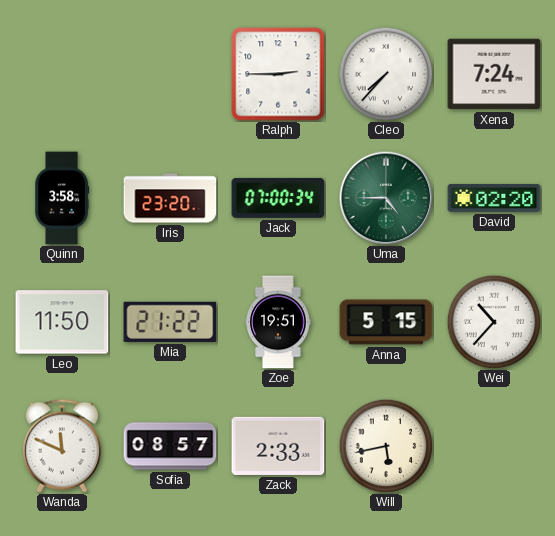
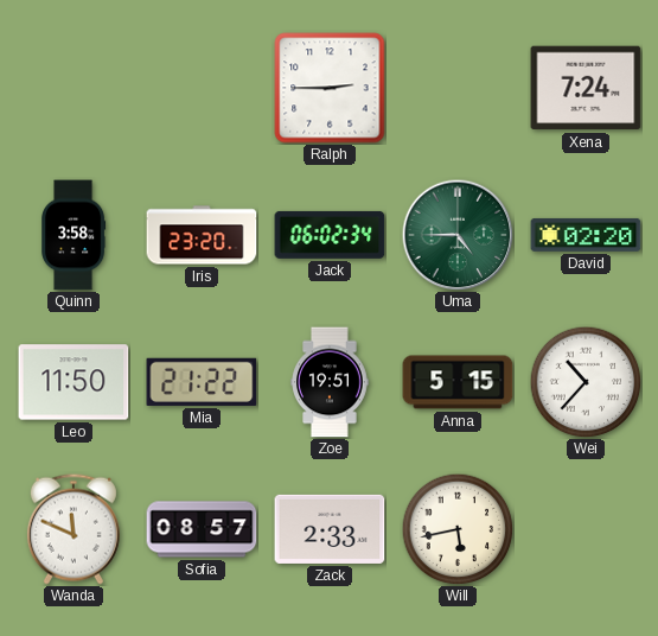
Cleo: 7:37 -> none (386, 74)
Jack: 07:00 -> 06:02 (330, 235)
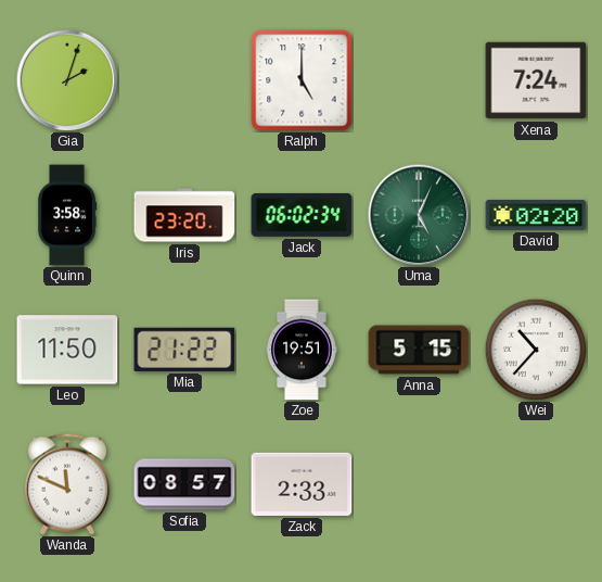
Gia: none -> 2:03 (67, 80)
Ralph: 2:45 -> 5:00 (302, 80)
Uma: 4:45 -> 5:04 (419, 215)
Will: 5:43 -> none (458, 529)
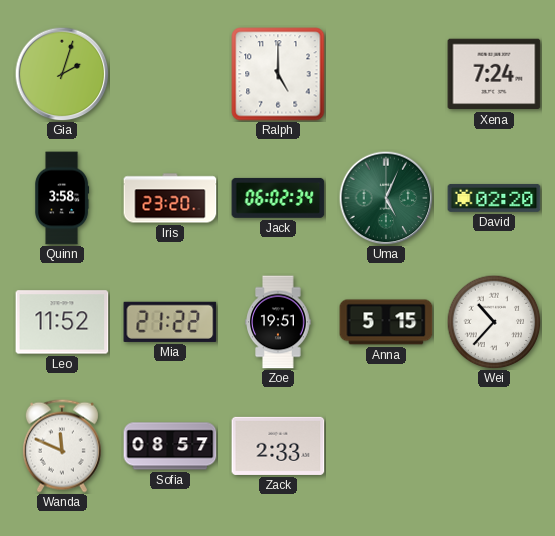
Leo: 11:50 -> 11:52 (62, 322)
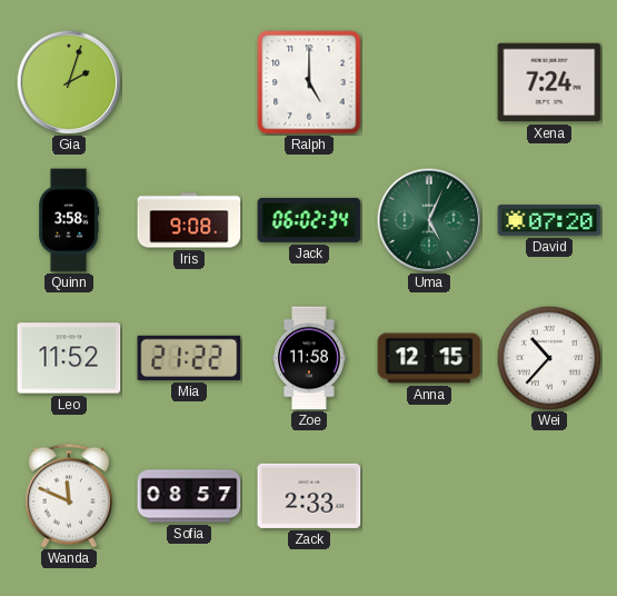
Iris: 23:20 -> 9:08 (189, 220)
David: 02:20 -> 07:20 (549, 220)
Zoe: 19:51 -> 11:58 (309, 358)
Anna: 5:15 -> 12:15 (429, 358)
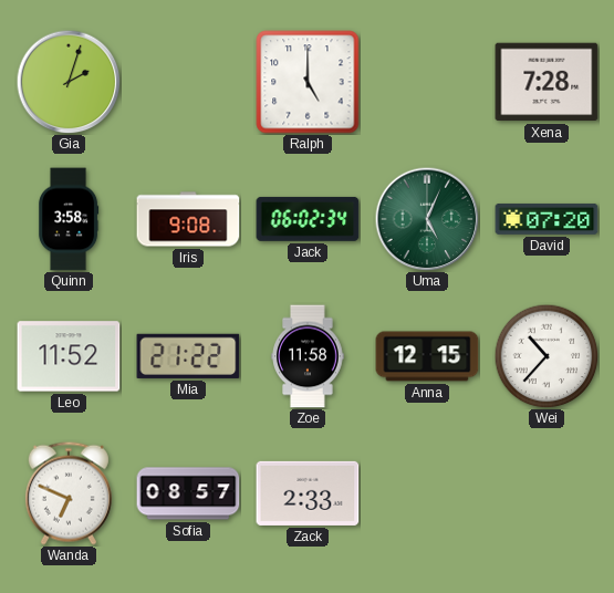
Xena: 7:24 -> 7:28 (547, 82)
Wanda: 11:49 -> 6:49 (69, 493)
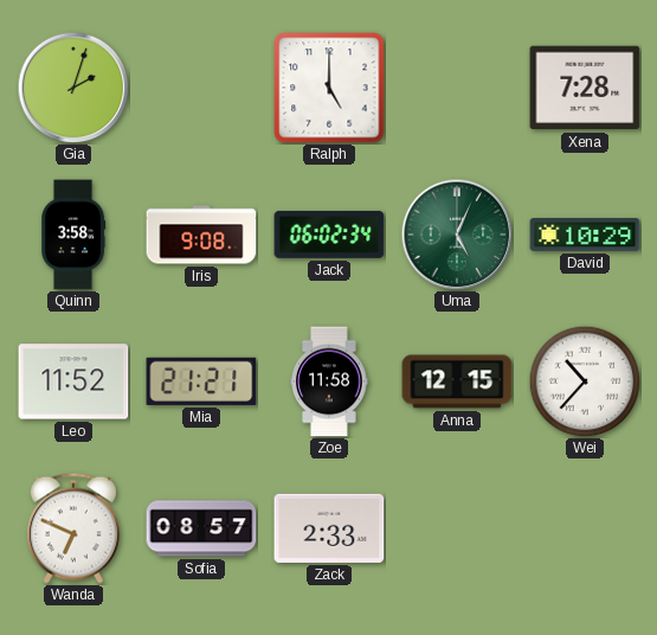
David: 07:20 -> 10:29 (585, 235)
Mia: 21:22 -> 21:21 (201, 381)
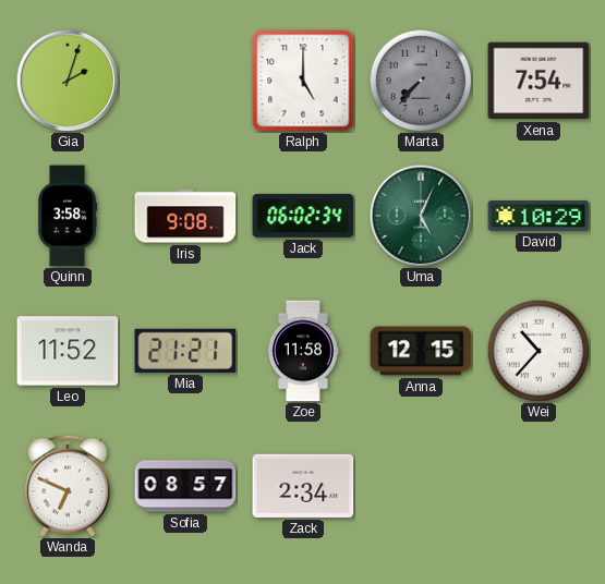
Marta: none -> 7:37 (421, 81)
Xena: 7:28 -> 7:54 (539, 81)
Zack: 2:33 -> 2:34 (303, 486)
